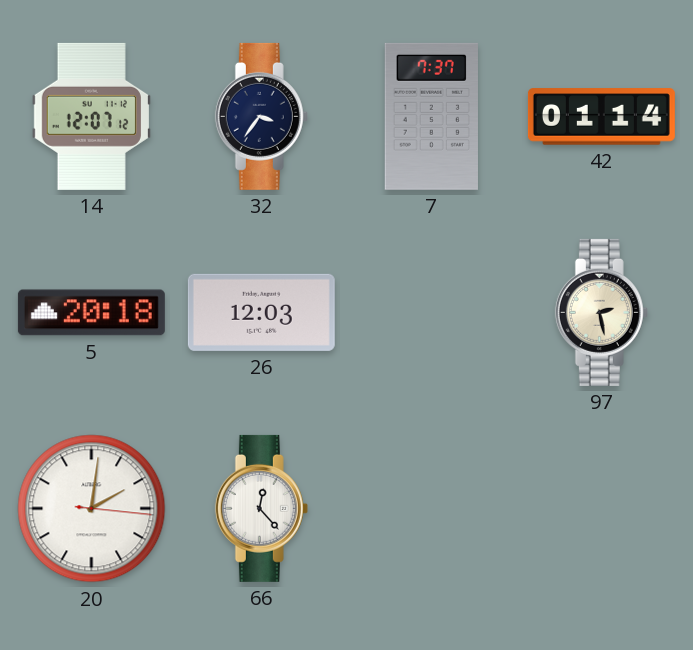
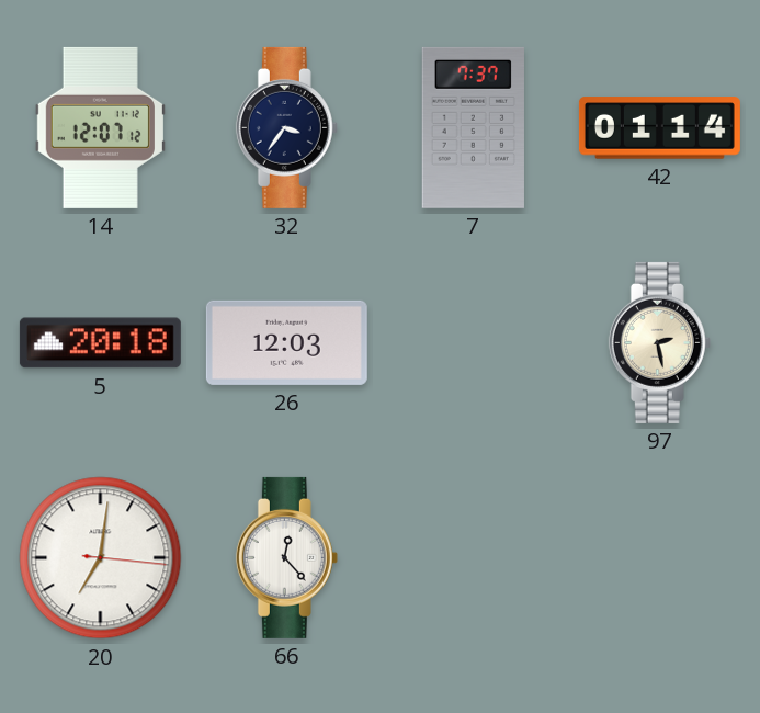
20: 2:01 -> 7:01 (101, 558)
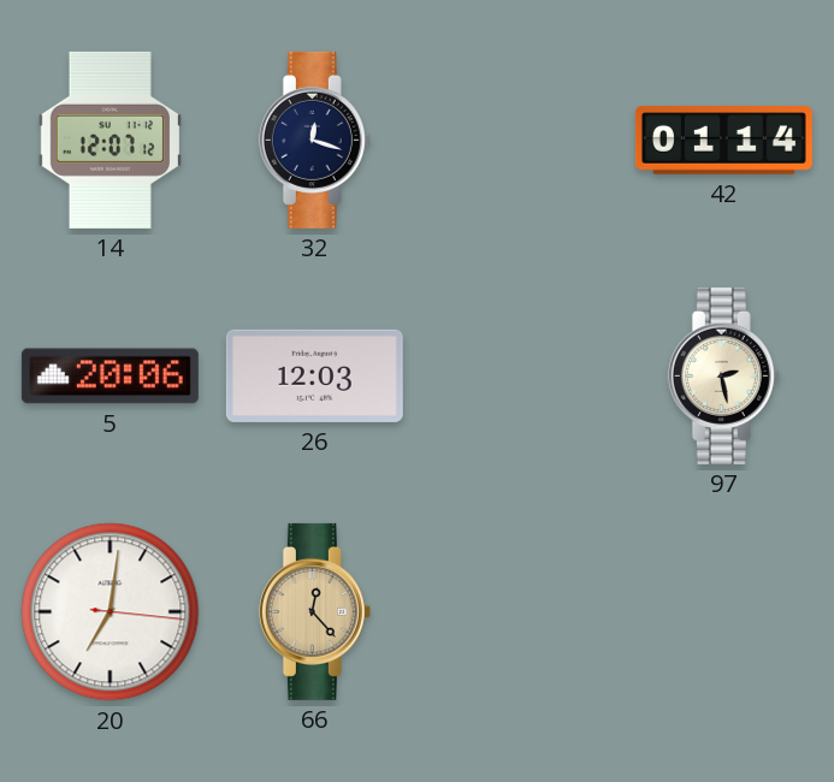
32: 3:36 -> 12:18 (314, 140)
7: 7:37 -> none (473, 127)
5: 20:18 -> 20:06 (110, 377)
66 dial: white -> champagne (314, 611)
